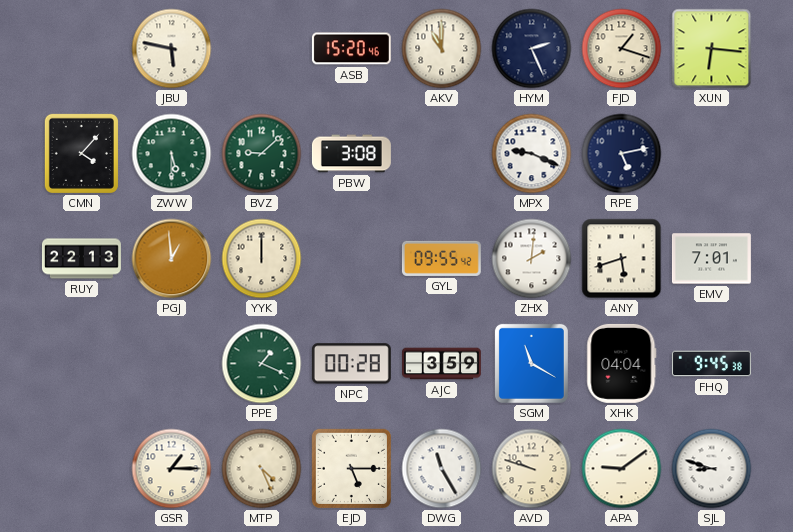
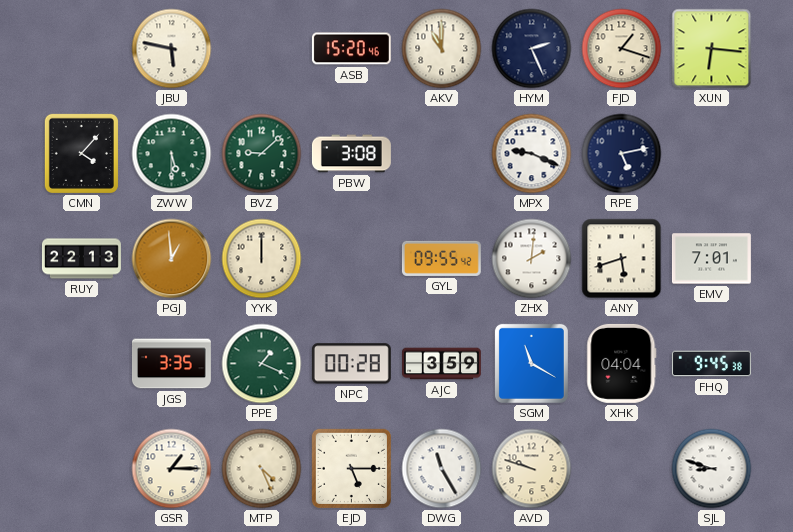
JGS: none -> 3:35 (171, 364)
APA: 9:09 -> none (622, 469)
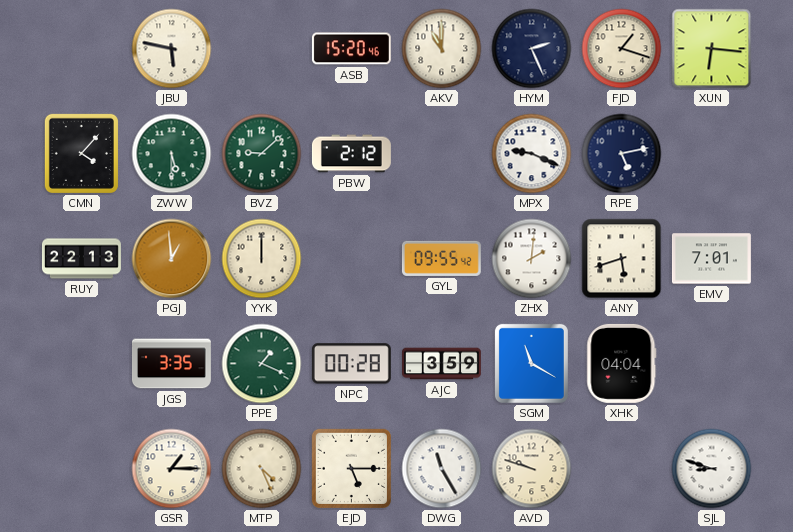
PBW: 3:08 -> 2:12 (351, 154)
FHQ: 9:45 -> none (711, 364)
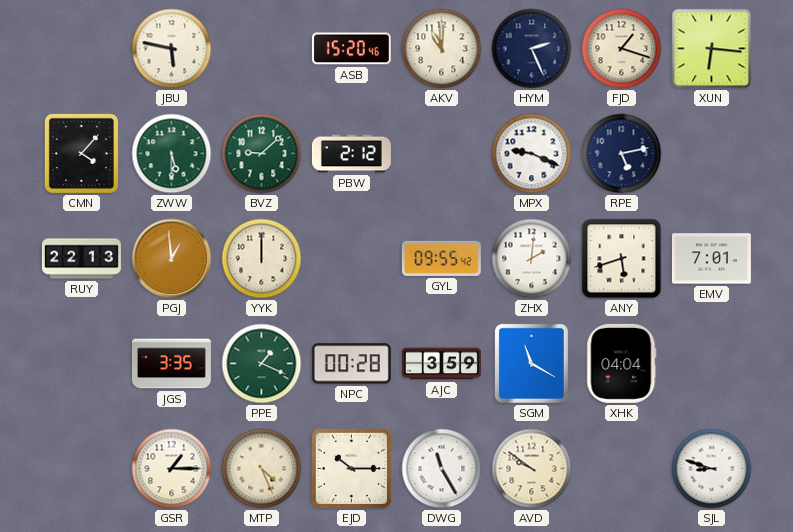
EJD: 5:15 -> 10:15 (351, 468)
AVD: 9:48 -> 9:51 (532, 469)
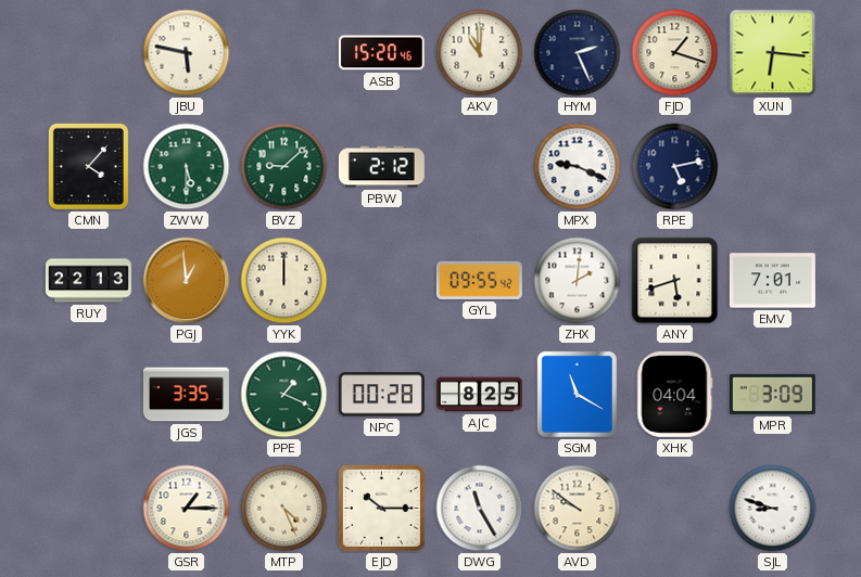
AJC: 3:59 -> 8:25 (479, 395)
MPR: none -> 3:09 (772, 394)
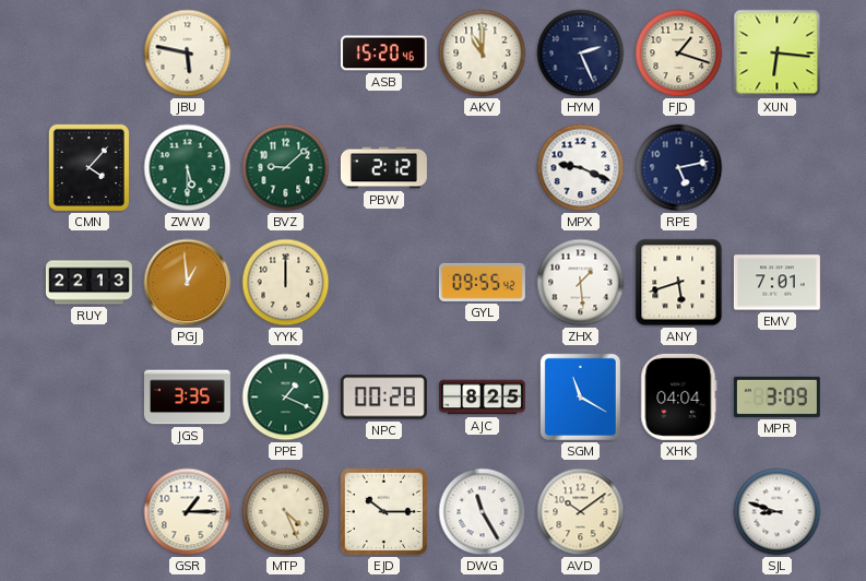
ZHX: 2:01 -> 1:29 (581, 283)
AVD: 9:51 -> 10:09 (581, 512)
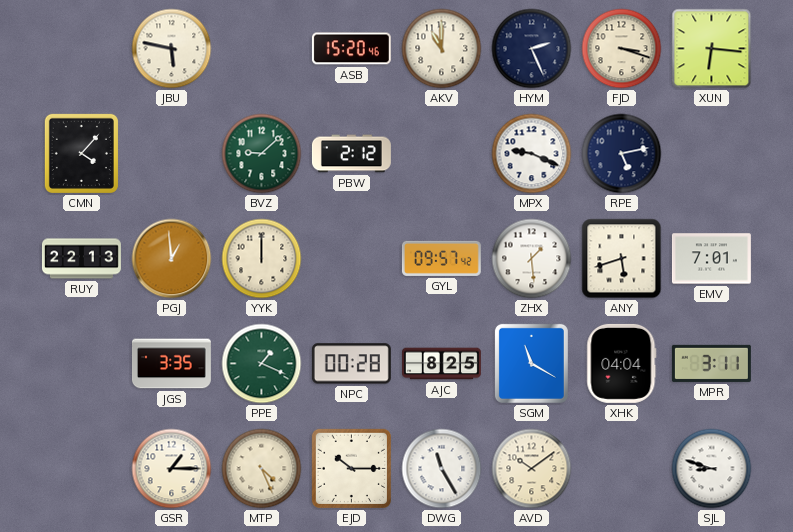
FJD: 1:18 -> 3:18 (622, 49)
ZWW: 5:30 -> none (188, 168)
GYL: 09:55 -> 09:57 (441, 258)
MPR: 3:09 -> 3:11 (711, 363)
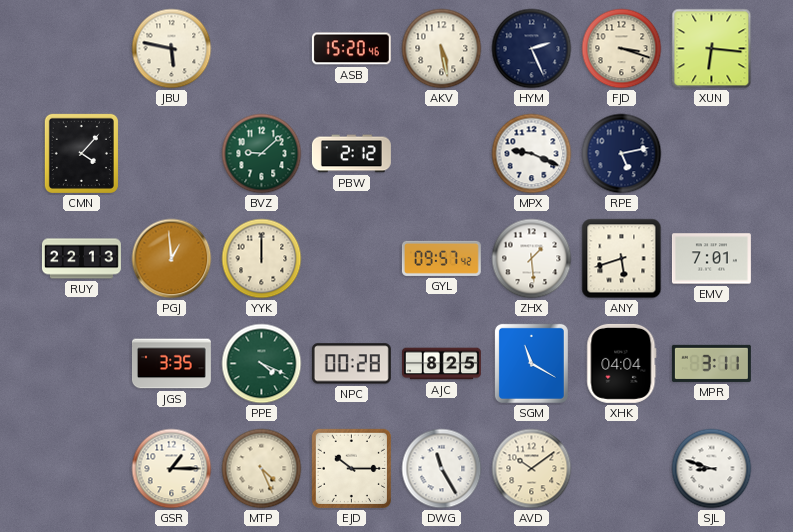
AKV: 11:00 -> 5:28 (442, 49)
PPE: 1:19 -> 4:19 (262, 364)
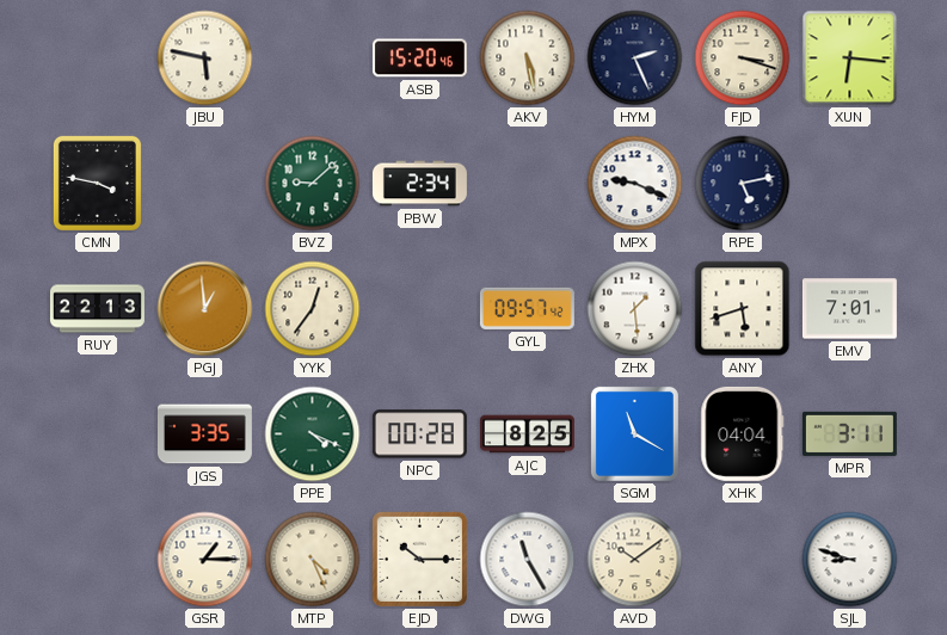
CMN: 4:07 -> 3:47 (97, 183)
PBW: 2:12 -> 2:34 (419, 184)
YYK: 12:00 -> 12:36 (313, 309)
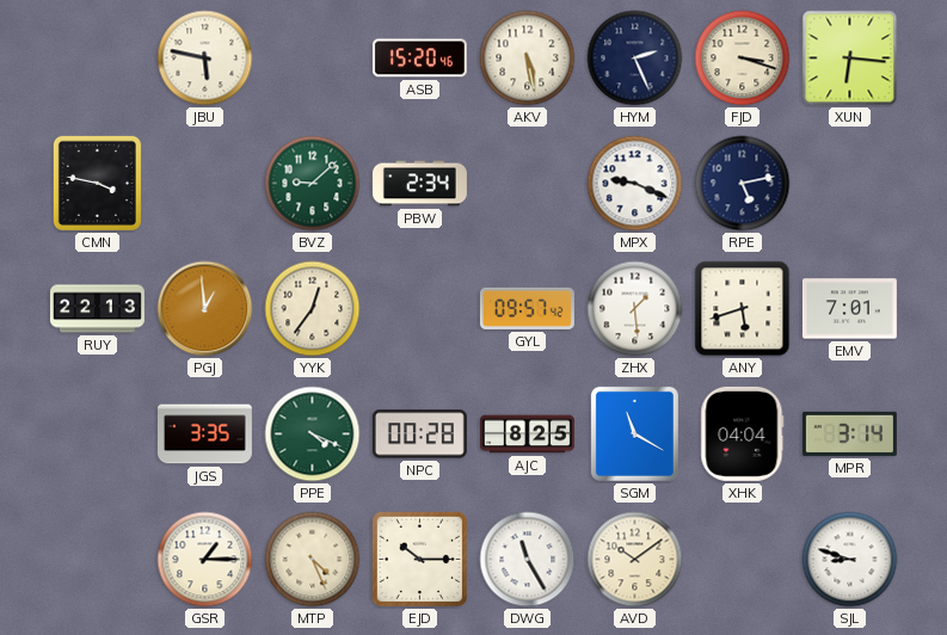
MPR: 3:11 -> 3:14 (849, 433)
